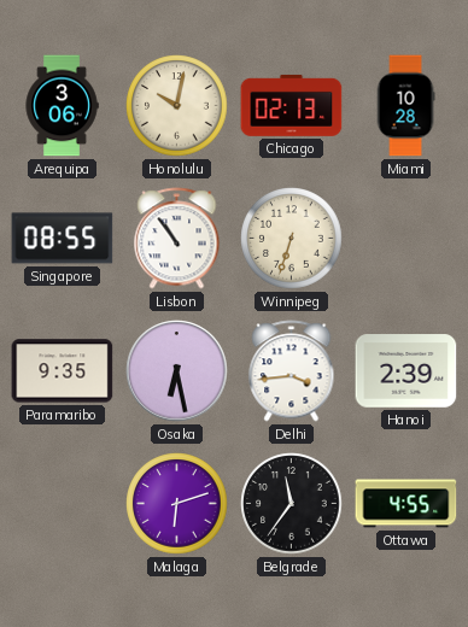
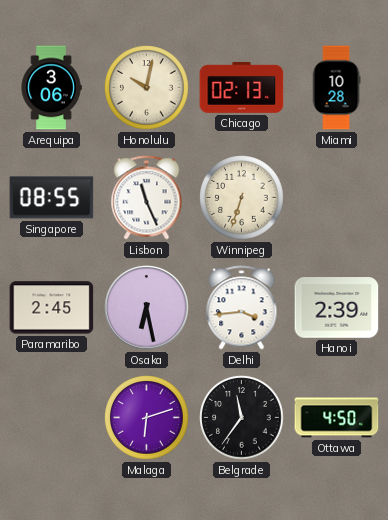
Lisbon: 10:54 -> 11:26 (147, 198)
Paramaribo: 9:35 -> 2:45 (52, 308)
Ottawa: 4:55 -> 4:50 (337, 418)
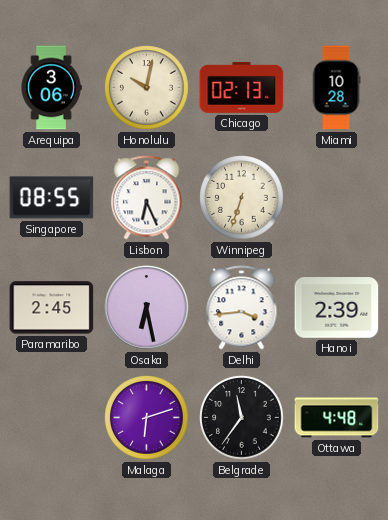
Lisbon: 11:26 -> 6:26 (147, 198)
Ottawa: 4:50 -> 4:48 (337, 418)
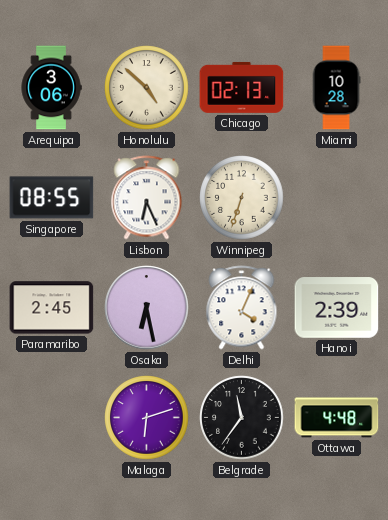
Honolulu: 10:02 -> 4:52 (147, 88)
Delhi: 3:44 -> 4:04 (242, 308)
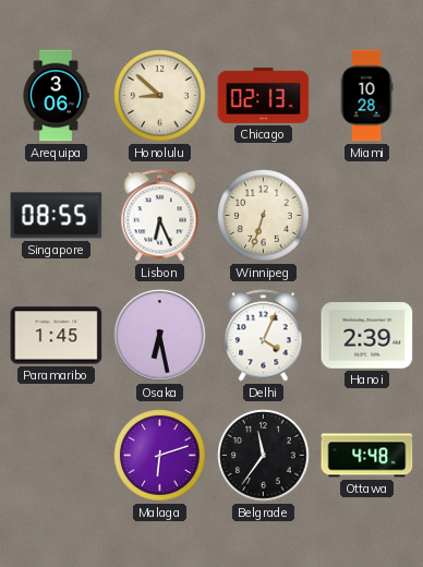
Honolulu: 4:52 -> 8:52 (160, 96)
Paramaribo: 2:45 -> 1:45 (57, 336)
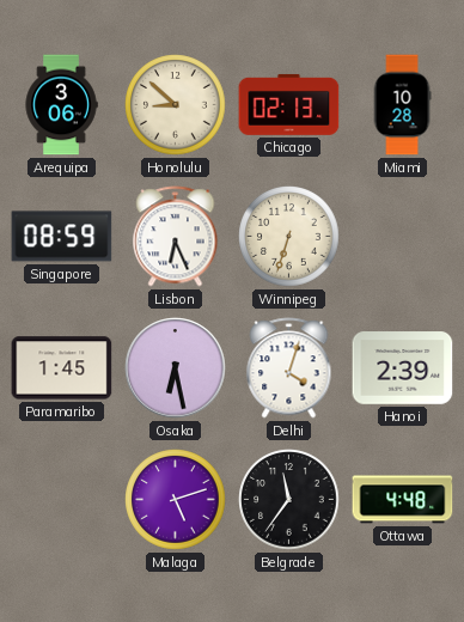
Singapore: 08:55 -> 08:59 (62, 237)
Delhi: 4:04 -> 4:03 (289, 368)
Malaga: 6:12 -> 5:12 (176, 500)
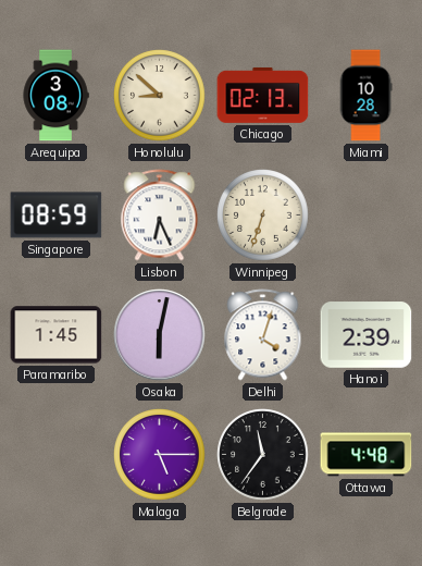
Arequipa: 3:06 -> 3:08 (55, 96)
Osaka: 6:28 -> 6:02 (160, 335)
Malaga: 5:12 -> 5:15 (160, 455)
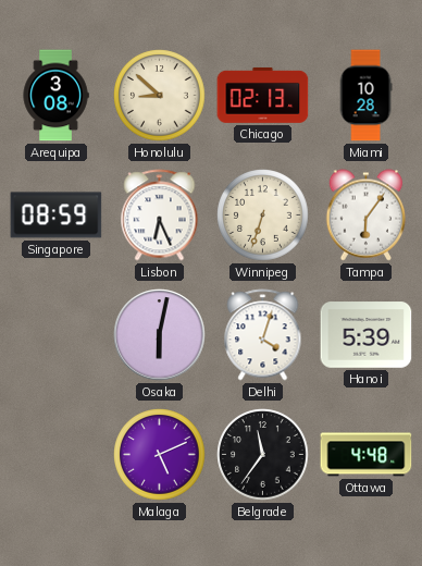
Tampa: none -> 6:06 (367, 216)
Paramaribo: 1:45 -> none (57, 335)
Hanoi: 2:39 -> 5:39 (367, 335)
Malaga: 5:15 -> 5:11 (160, 455)
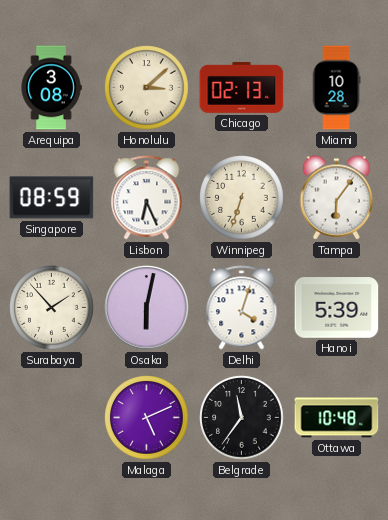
Honolulu: 8:52 -> 3:08 (147, 88)
Surabaya: none -> 1:53 (52, 308)
Ottawa: 4:48 -> 10:48 (337, 418)
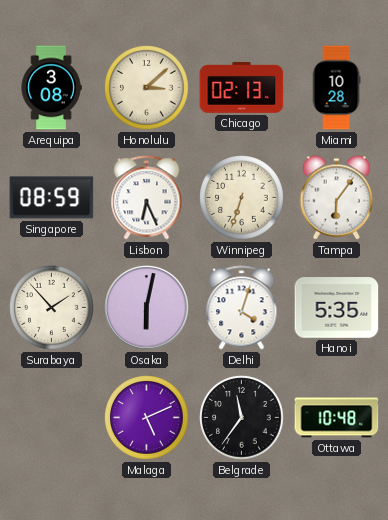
Hanoi: 5:39 -> 5:35 (337, 308)
